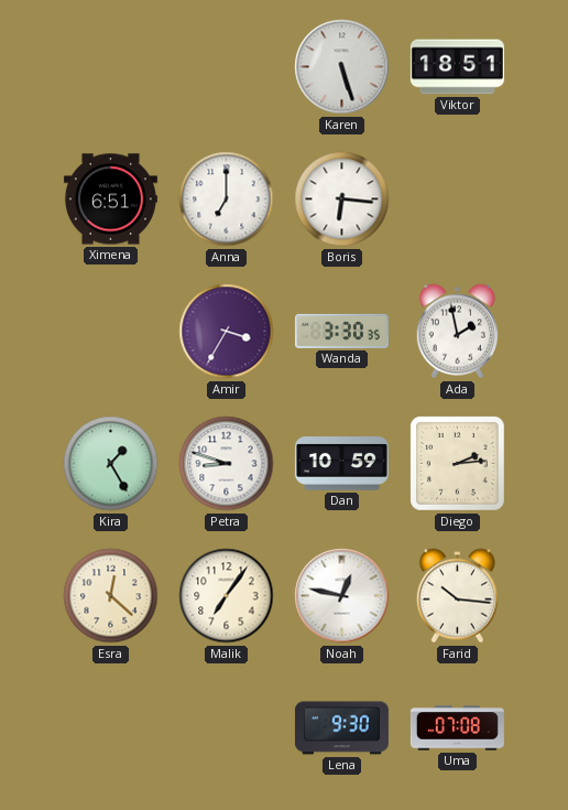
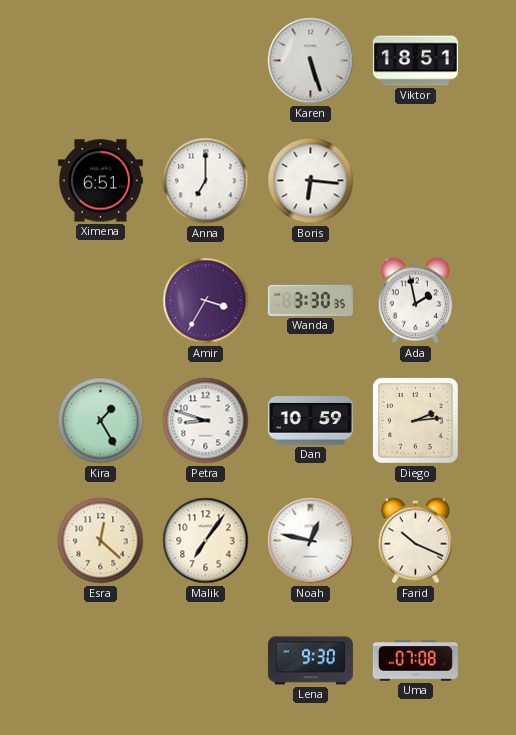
Farid: 10:16 -> 10:19 (415, 541)
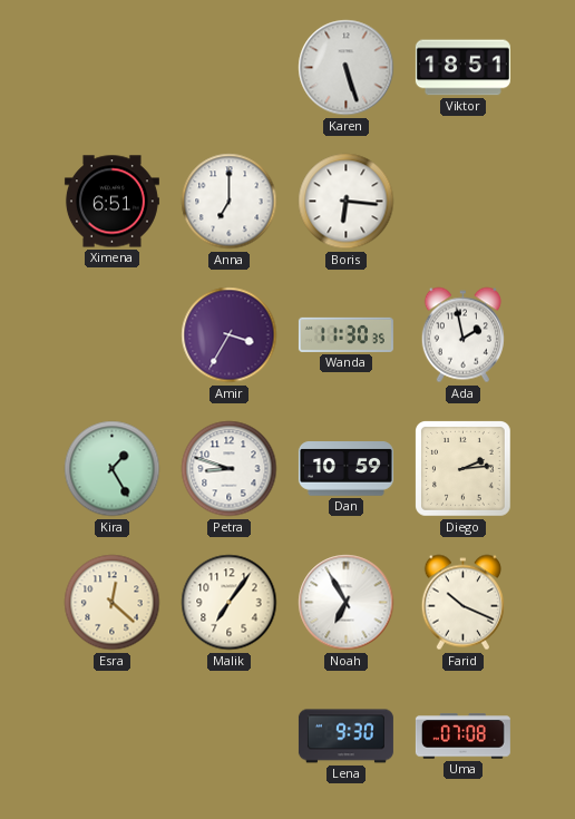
Wanda: 3:30 -> 11:30 (345, 334)
Noah: 12:47 -> 6:55 (347, 603)
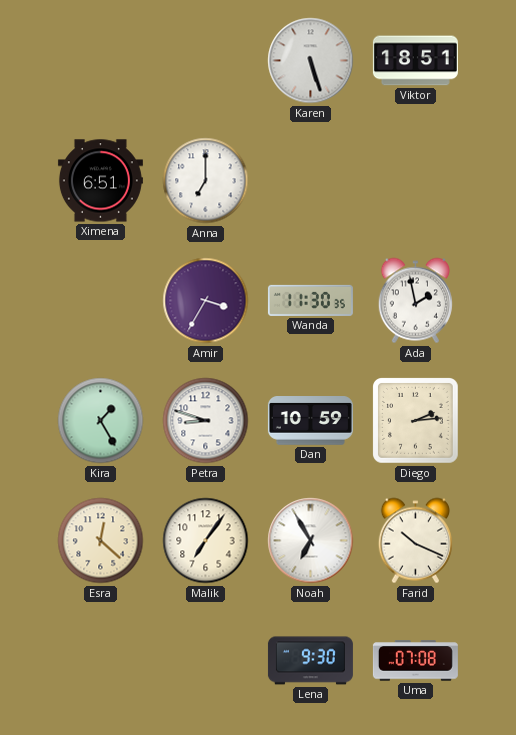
Boris: 6:16 -> none (347, 202)
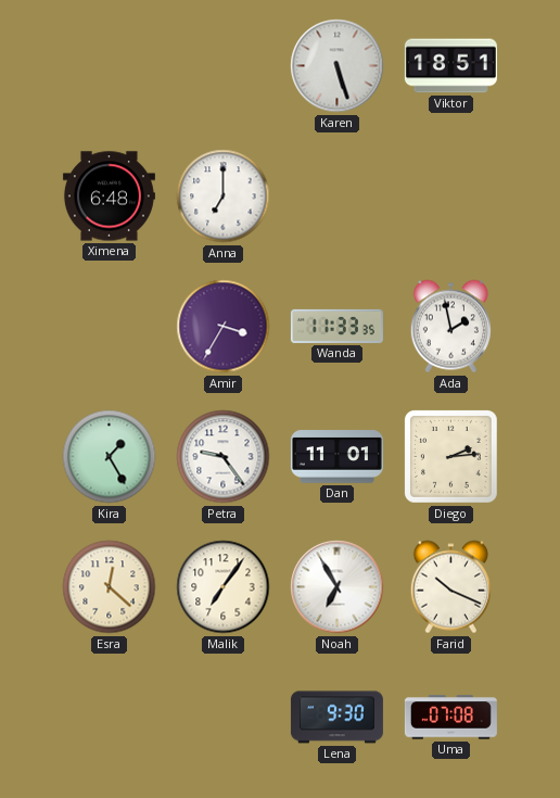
Ximena: 6:51 -> 6:48 (109, 197)
Wanda: 11:30 -> 11:33 (336, 326)
Petra: 8:48 -> 9:24 (224, 457)
Dan: 10:59 -> 11:01 (336, 457)
